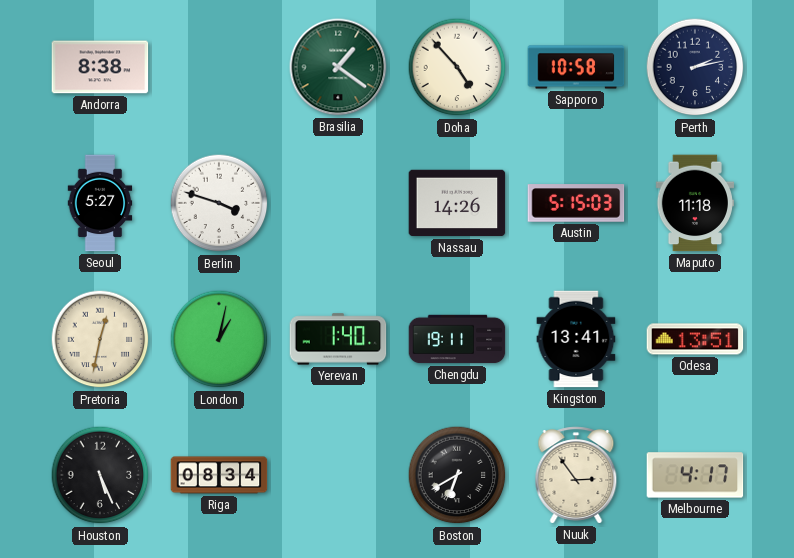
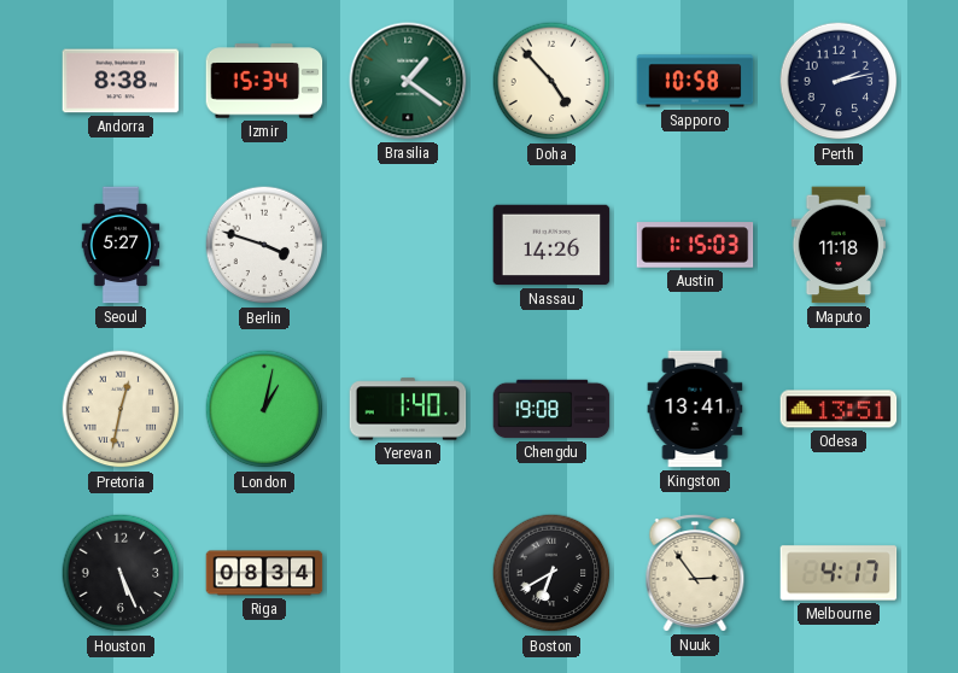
Izmir: none -> 15:34 (264, 81)
Austin: 5:15 -> 1:15 (695, 245)
Chengdu: 19:11 -> 19:08 (551, 409)
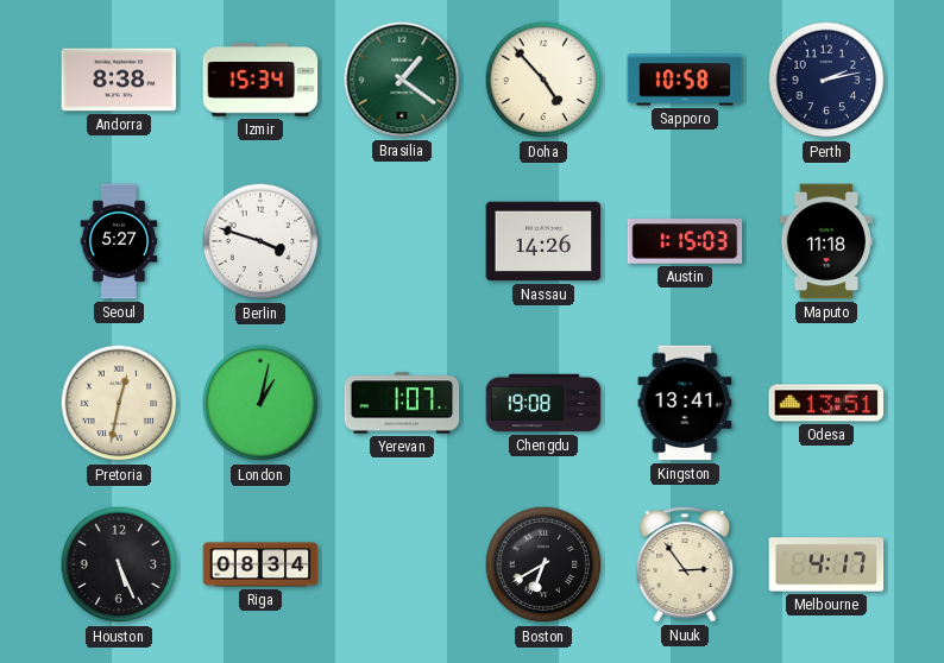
Yerevan: 1:40 -> 1:07 (402, 403)
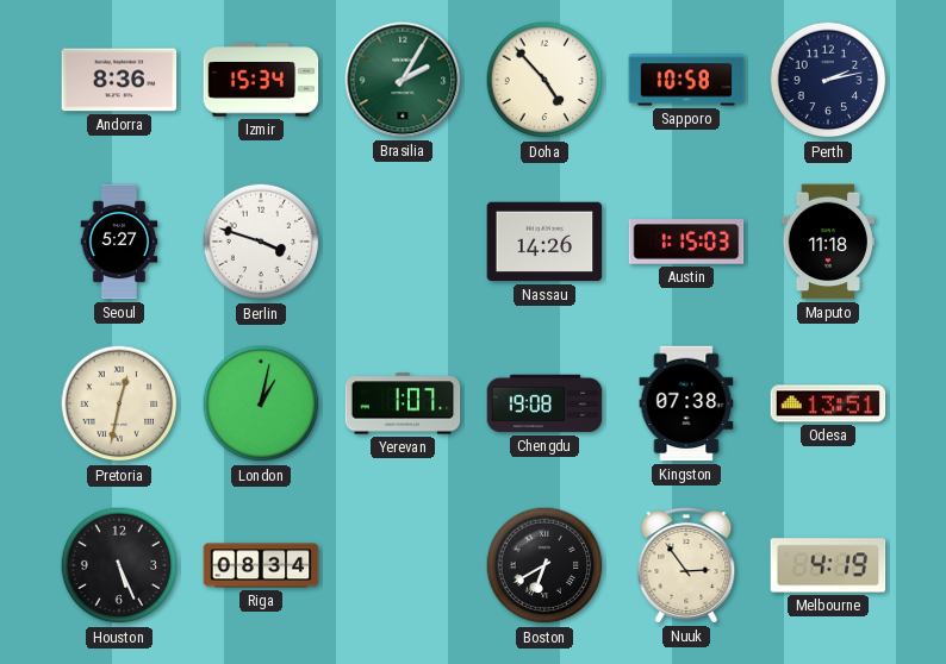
Andorra: 8:38 -> 8:36 (119, 80)
Brasilia: 1:21 -> 2:05 (403, 80)
Kingston: 13:41 -> 07:38 (686, 403)
Melbourne: 4:17 -> 4:19 (828, 565)
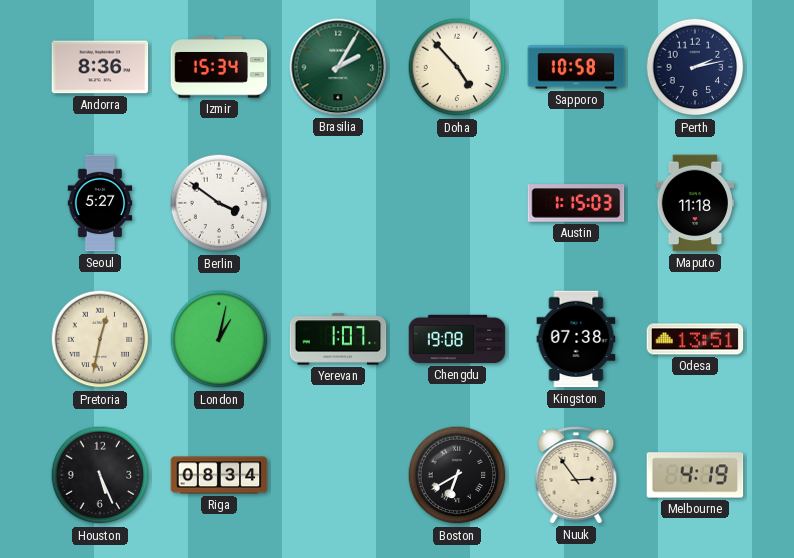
Berlin: 3:48 -> 3:51 (219, 203)
Nassau: 14:26 -> none (544, 242)
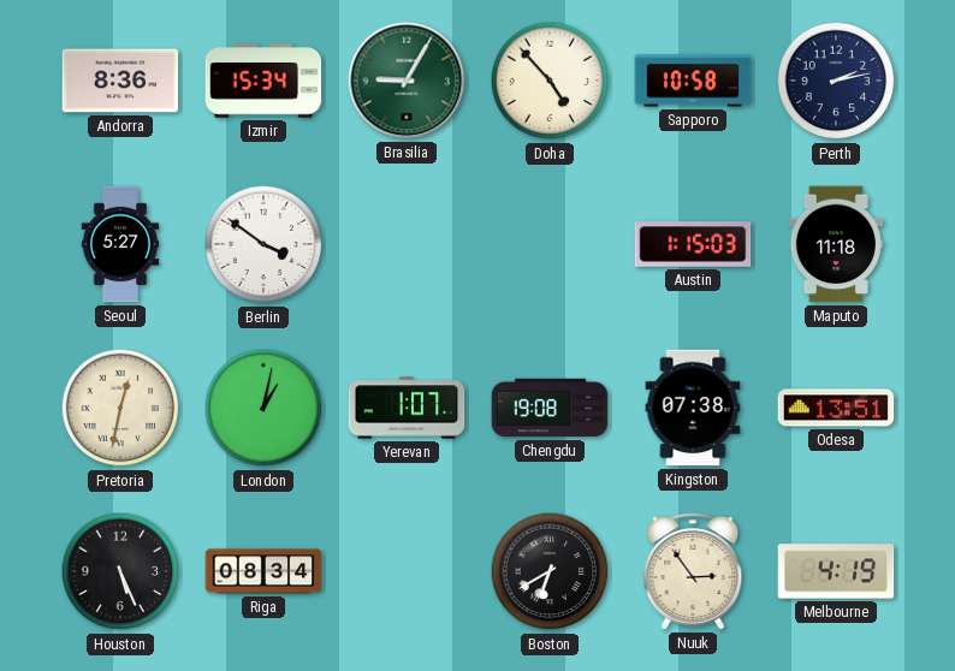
Brasilia: 2:05 -> 9:05 (407, 81)
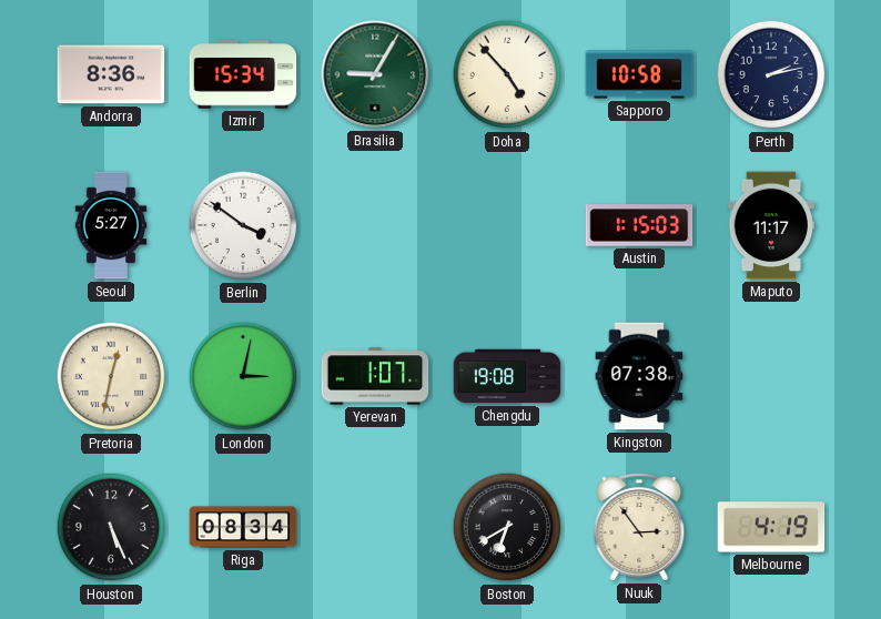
Maputo: 11:18 -> 11:17 (770, 225)
London: 1:02 -> 3:02 (243, 376)
Odesa: 13:51 -> none (836, 408)
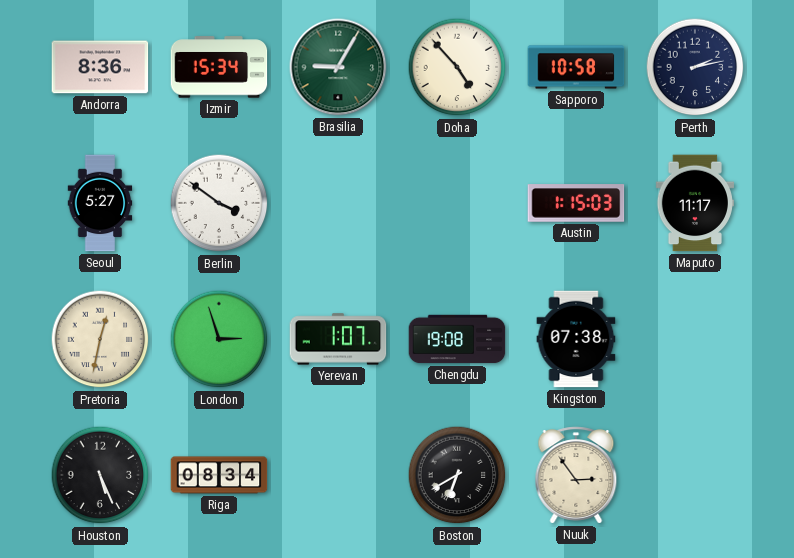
London: 3:02 -> 2:57 (219, 339)
Melbourne: 4:19 -> none (771, 527)
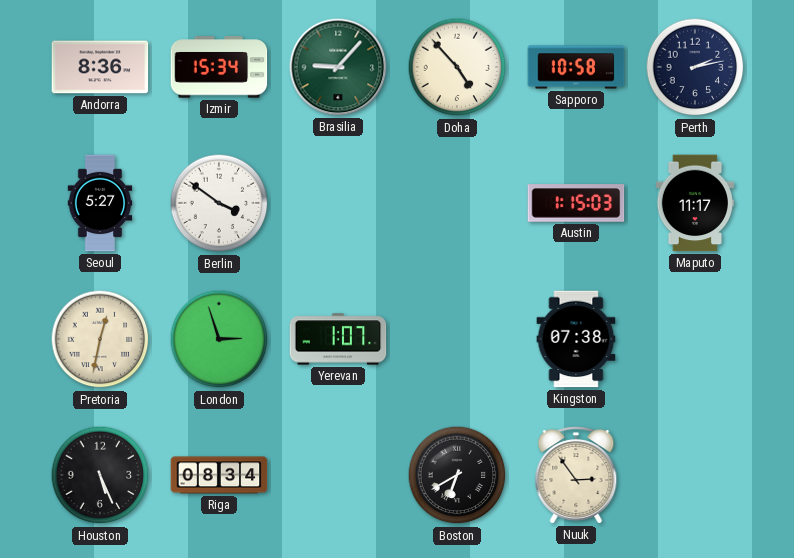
Brasilia: 9:05 -> 9:07 (338, 67)
Chengdu: 19:08 -> none (457, 339)
